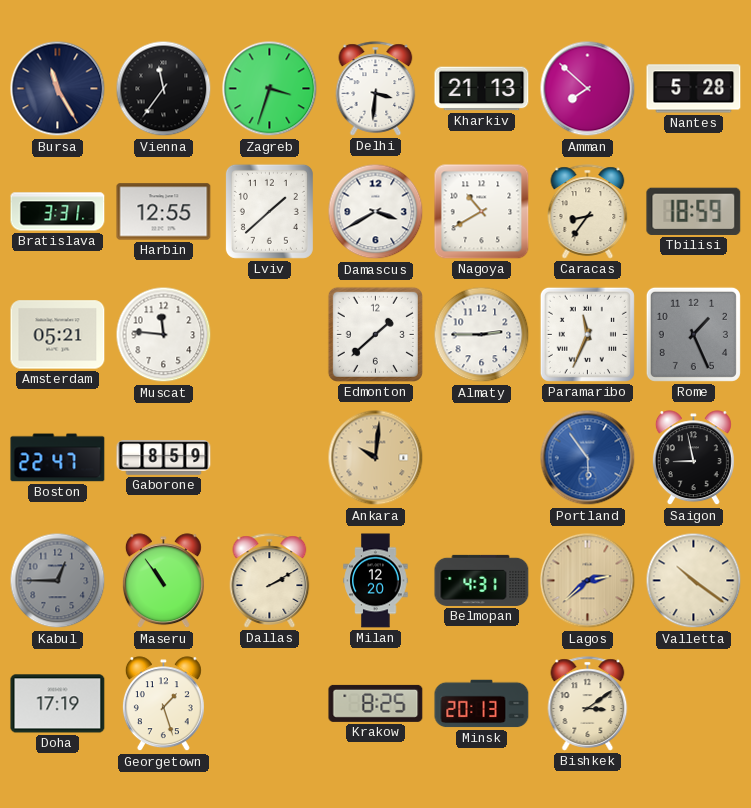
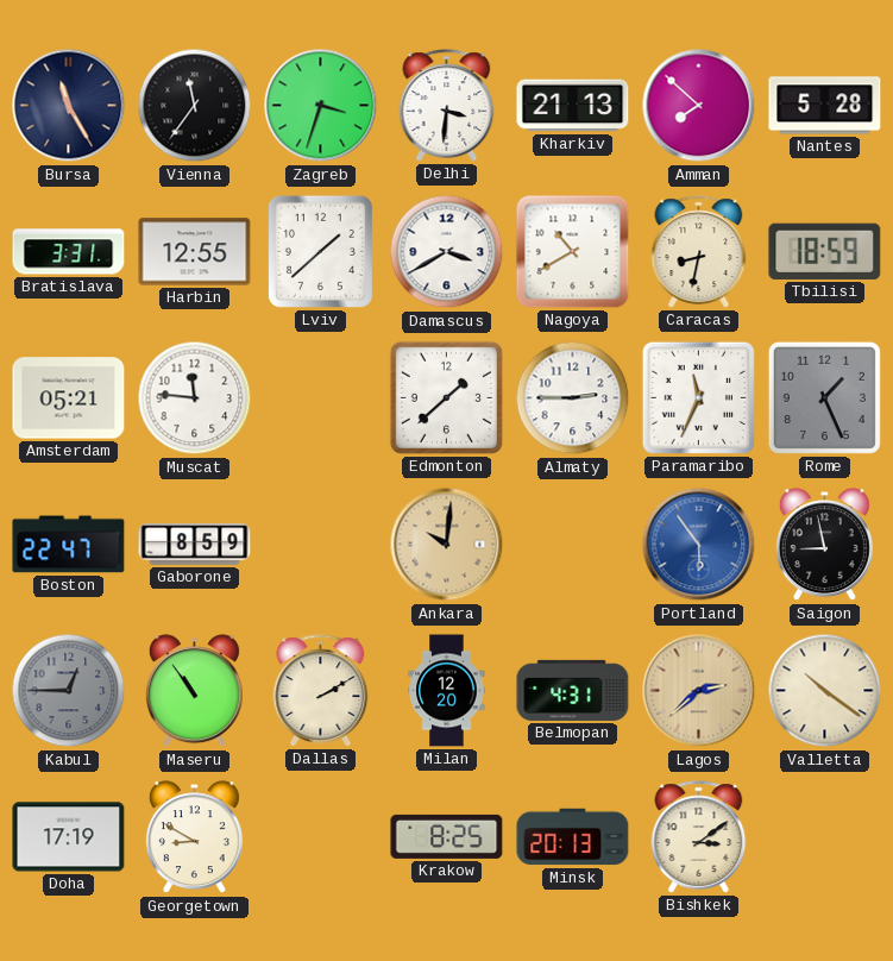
Caracas: 8:36 -> 8:32 (699, 252)
Georgetown: 1:27 -> 8:50 (194, 837)
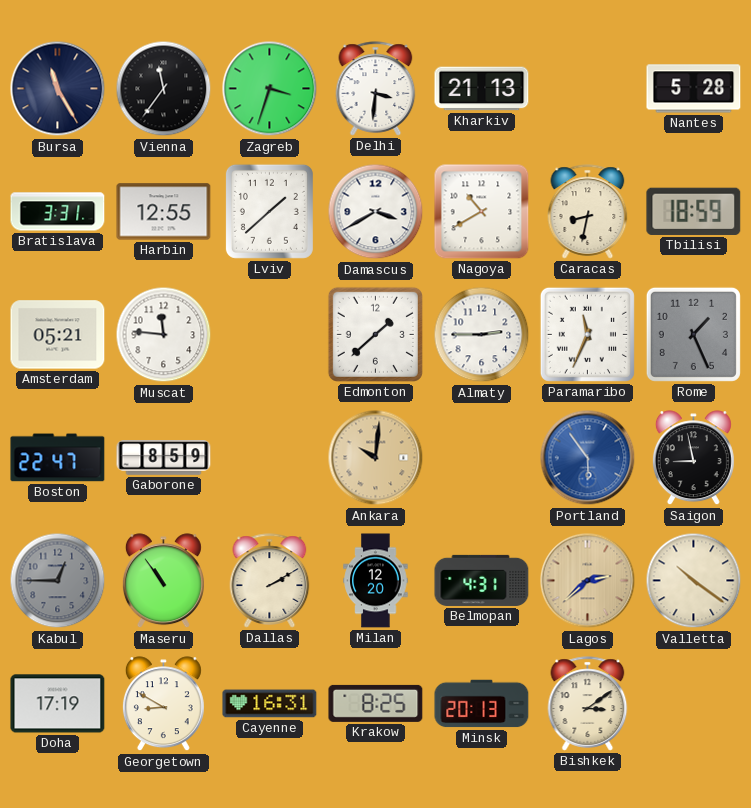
Amman: 7:52 -> none (699, 106)
Cayenne: none -> 16:31 (270, 704)
